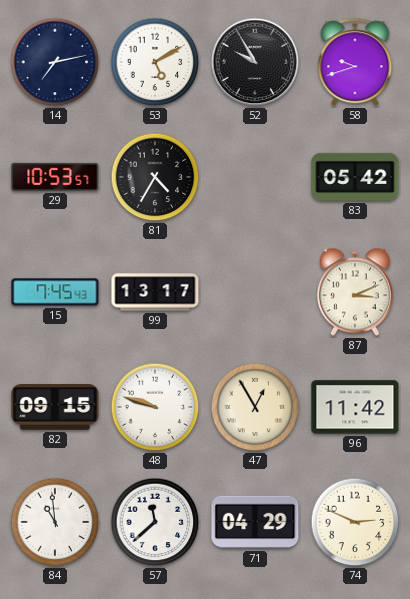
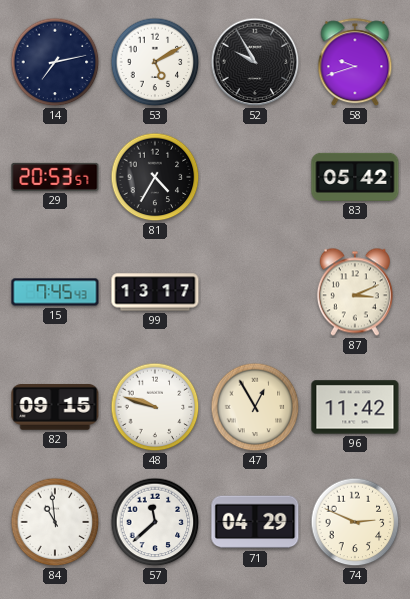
29: 10:53 -> 20:53 (55, 177)
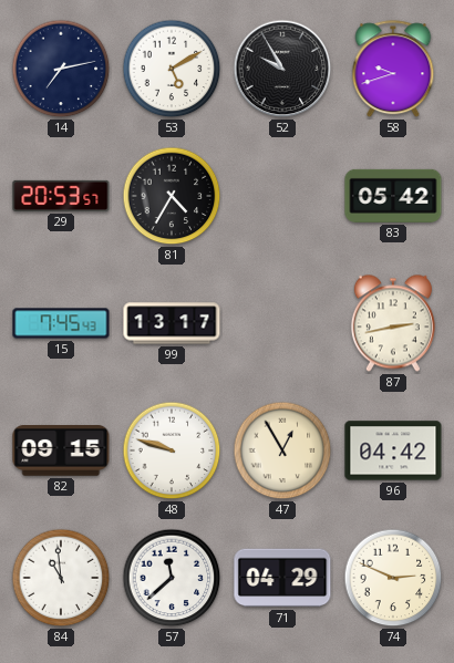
87: 3:11 -> 2:43 (393, 323)
96: 11:42 -> 04:42 (393, 450)
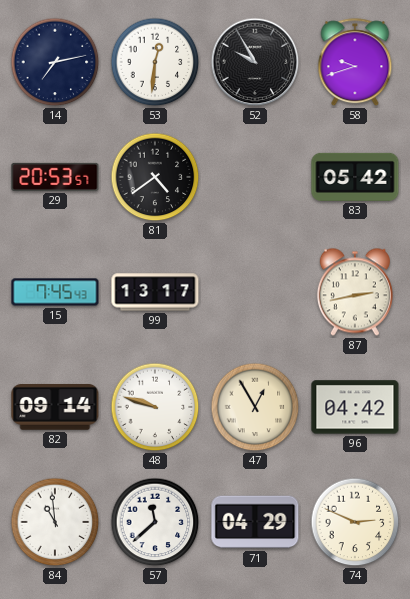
53: 5:10 -> 12:31 (155, 62)
81: 4:35 -> 4:39 (155, 177)
82: 09:15 -> 09:14 (55, 408)
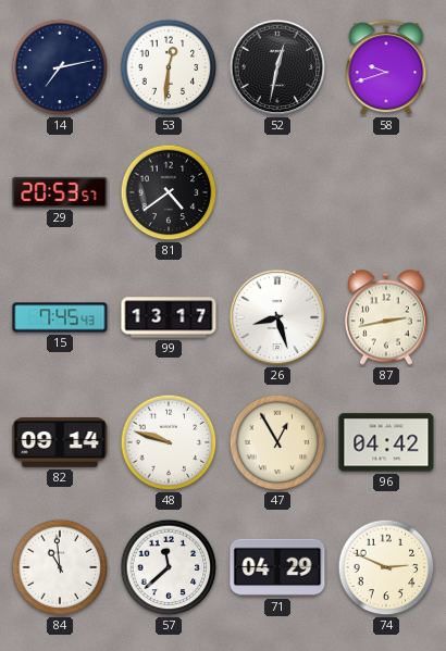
52: 9:55 -> 12:32 (277, 67)
83: 05:42 -> none (355, 177)
26: none -> 8:27 (277, 317)
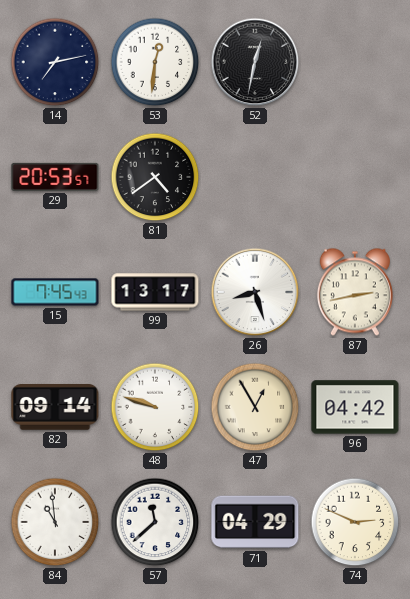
58: 9:42 -> none (386, 68)
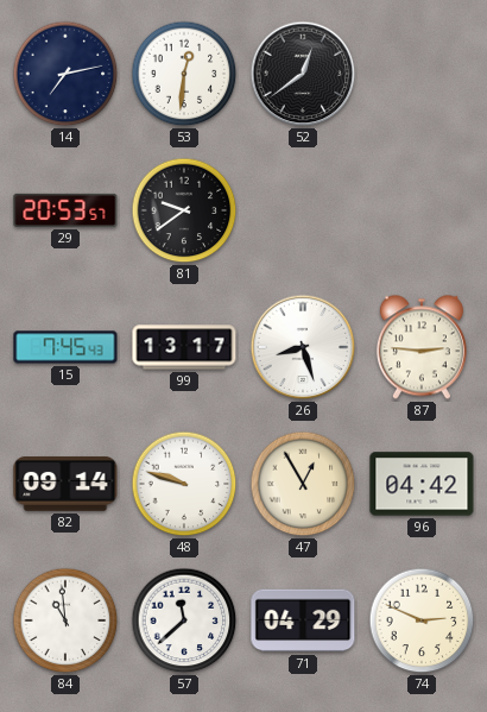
52: 12:32 -> 12:39 (303, 74)
81: 4:39 -> 9:39 (184, 210)
87: 2:43 -> 2:46 (422, 347)
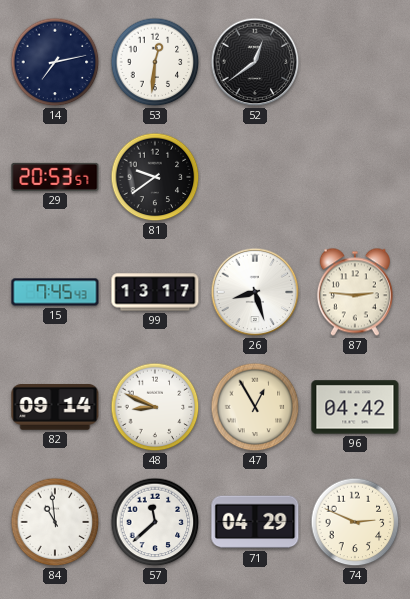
48: 9:48 -> 8:49 (155, 407)
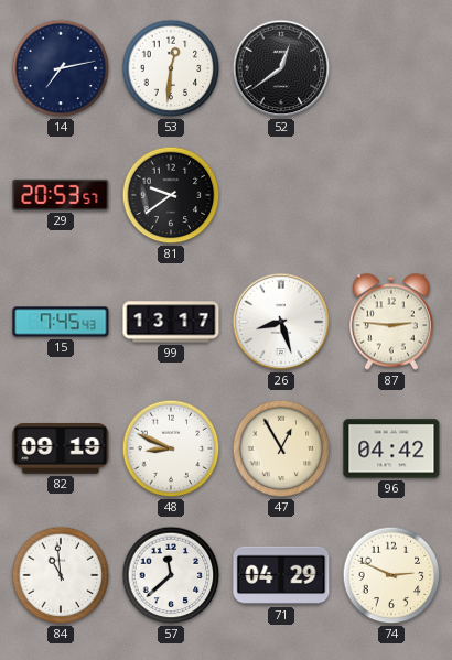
82: 09:14 -> 09:19 (61, 450)
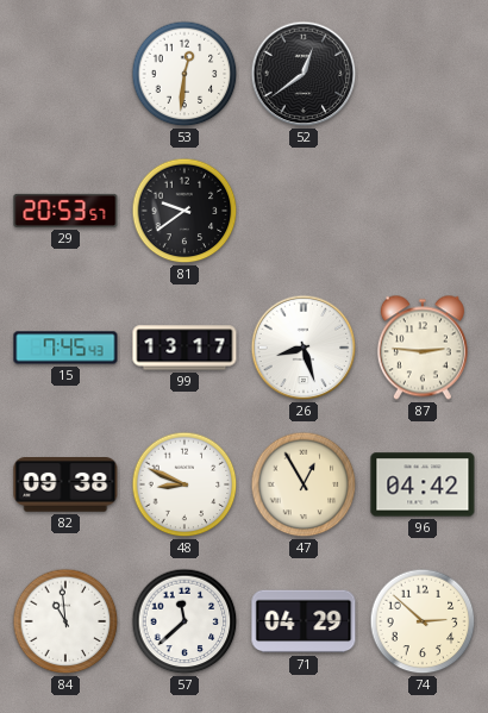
14: 7:13 -> none (61, 68)
82: 09:19 -> 09:38 (65, 486)
74: 2:49 -> 2:52 (423, 621)
